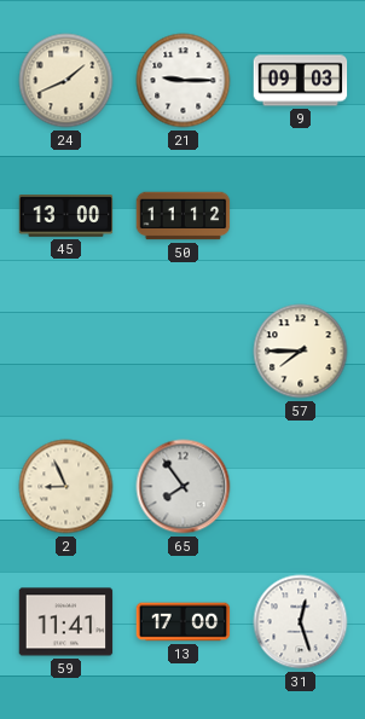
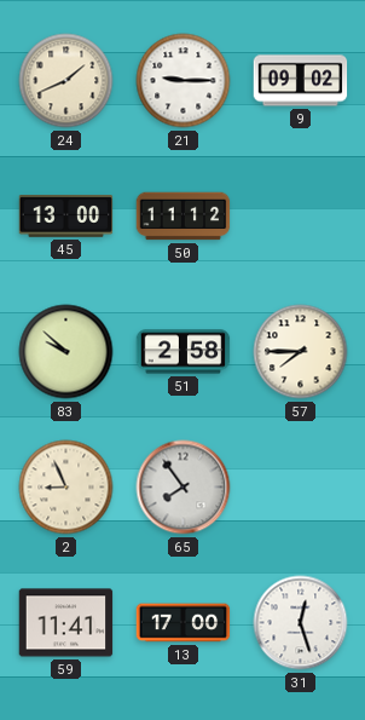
9: 09:03 -> 09:02 (301, 81)
83: none -> 9:52 (66, 352)
51: none -> 2:58 (184, 352)
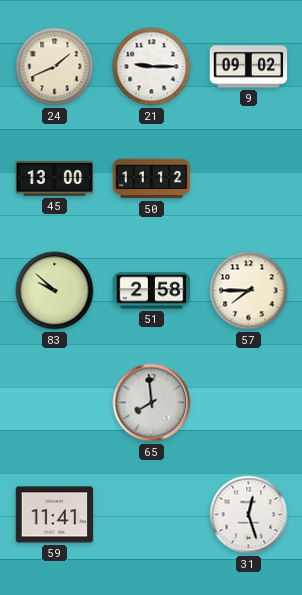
2: 8:56 -> none (66, 488)
65: 7:54 -> 7:59 (152, 403)
13: 17:00 -> none (184, 623)
